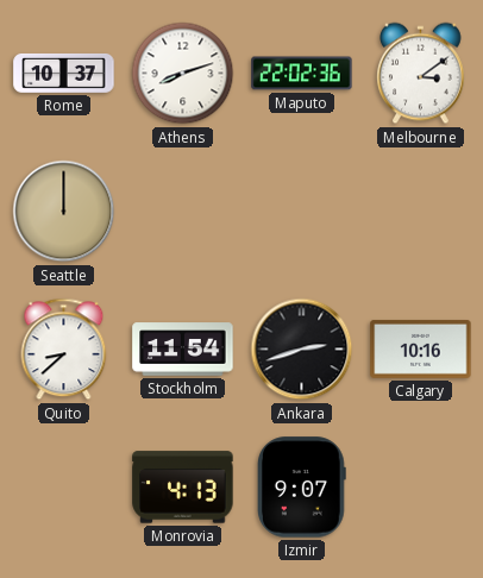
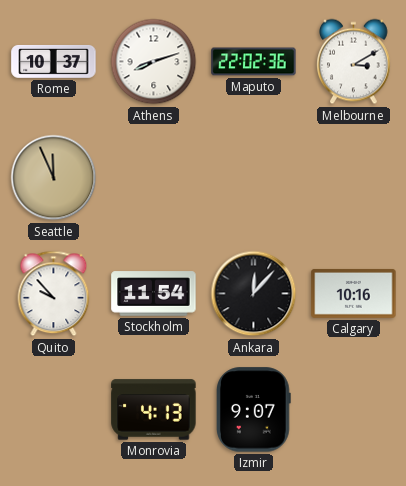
Melbourne: 3:09 -> 3:10 (354, 62)
Seattle: 12:00 -> 11:56 (54, 178)
Quito: 8:38 -> 9:53 (54, 294)
Ankara: 2:42 -> 12:07 (254, 294)
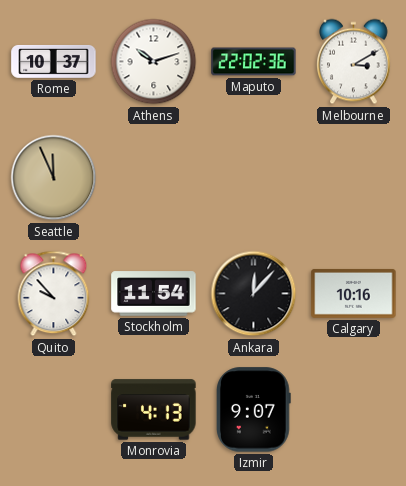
Athens: 8:12 -> 10:12 (154, 62)
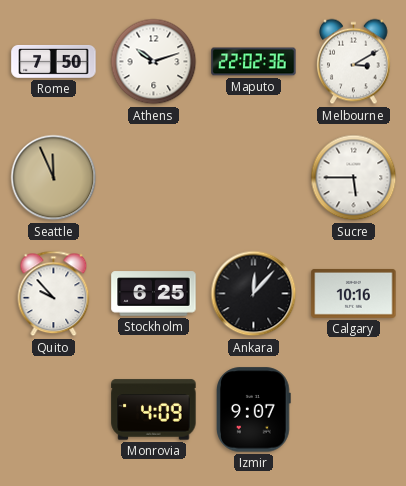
Rome: 10:37 -> 7:50 (54, 61)
Sucre: none -> 5:45 (354, 178)
Stockholm: 11:54 -> 6:25 (154, 294)
Monrovia: 4:13 -> 4:09 (154, 410)
